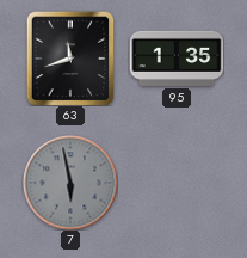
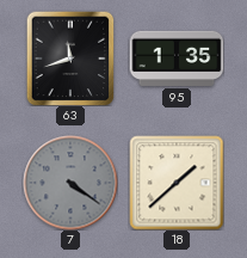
7: 5:58 -> 4:21 (70, 183)
18: none -> 1:38 (177, 183)
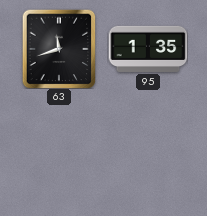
7: 4:21 -> none (70, 183)
18: 1:38 -> none (177, 183)
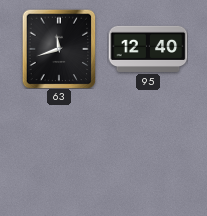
95: 1:35 -> 12:40 (148, 49)
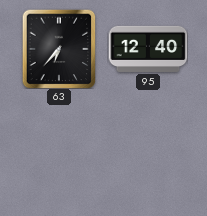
63: 11:42 -> 6:37 (59, 49)
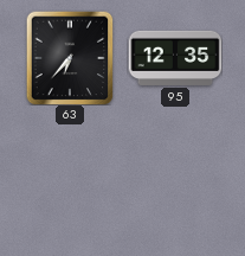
95: 12:40 -> 12:35 (175, 58)
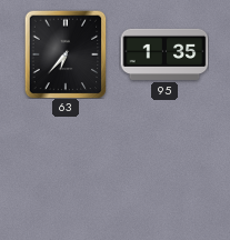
95: 12:35 -> 1:35 (164, 54)
